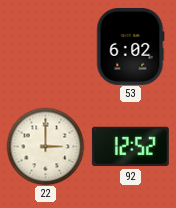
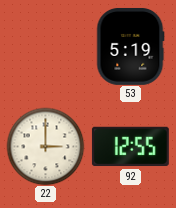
53: 6:02 -> 5:19 (131, 46)
92: 12:52 -> 12:55 (130, 147)
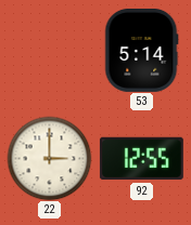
53: 5:19 -> 5:14 (142, 50)
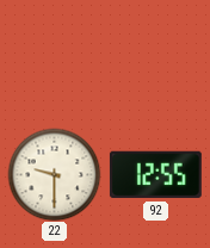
53: 5:14 -> none (142, 50)
22: 3:00 -> 9:30 (54, 174)
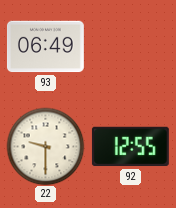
93: none -> 06:49 (45, 47)
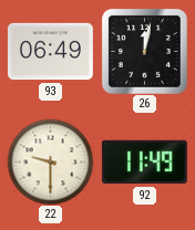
26: none -> 12:02 (144, 51)
92: 12:55 -> 11:49 (144, 163)
